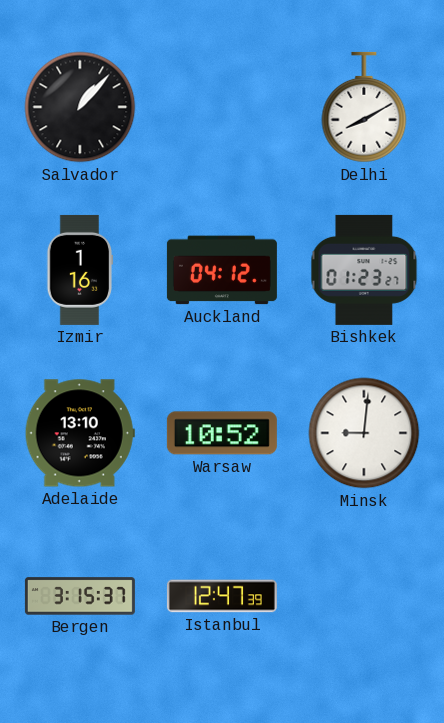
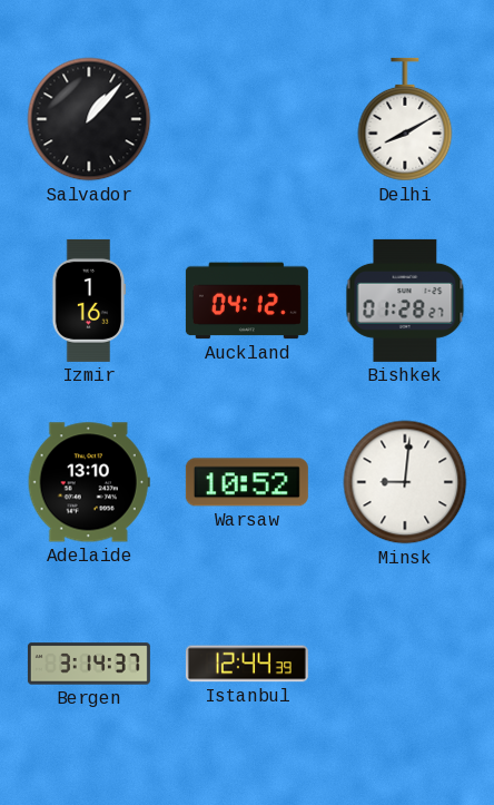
Bishkek: 01:23 -> 01:28 (405, 301)
Bergen: 3:15 -> 3:14 (89, 664)
Istanbul: 12:47 -> 12:44 (247, 664)
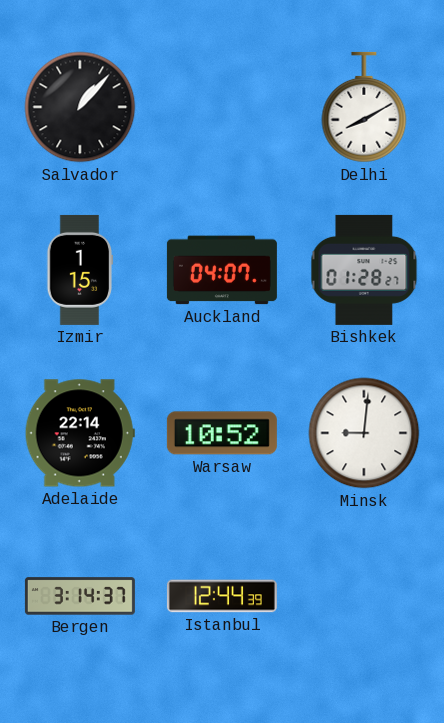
Izmir: 1:16 -> 1:15 (80, 270)
Auckland: 04:12 -> 04:07 (222, 270)
Adelaide: 13:10 -> 22:14 (80, 433)
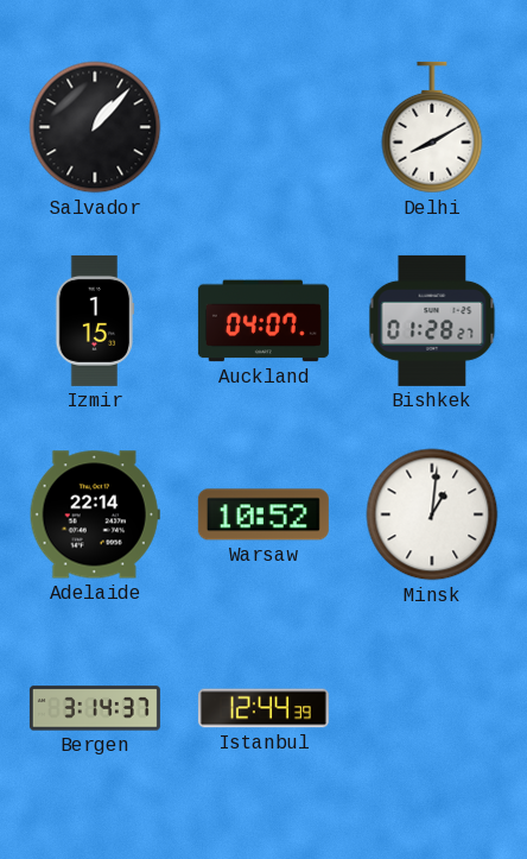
Minsk: 9:01 -> 1:01 (432, 514)
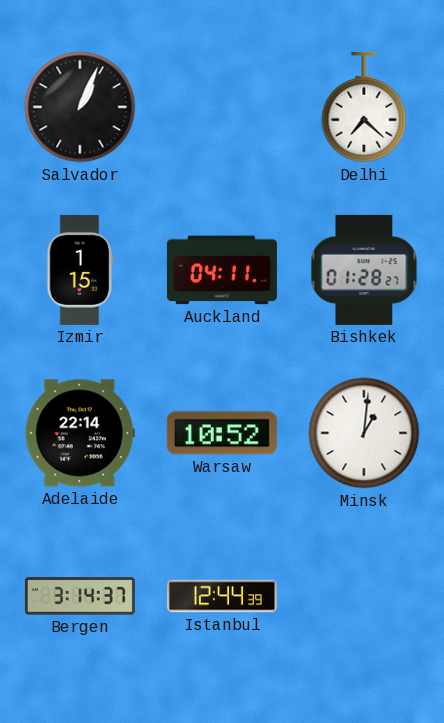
Salvador: 1:07 -> 1:04 (80, 107)
Delhi: 8:10 -> 7:22 (364, 107)
Auckland: 04:07 -> 04:11 (222, 270)
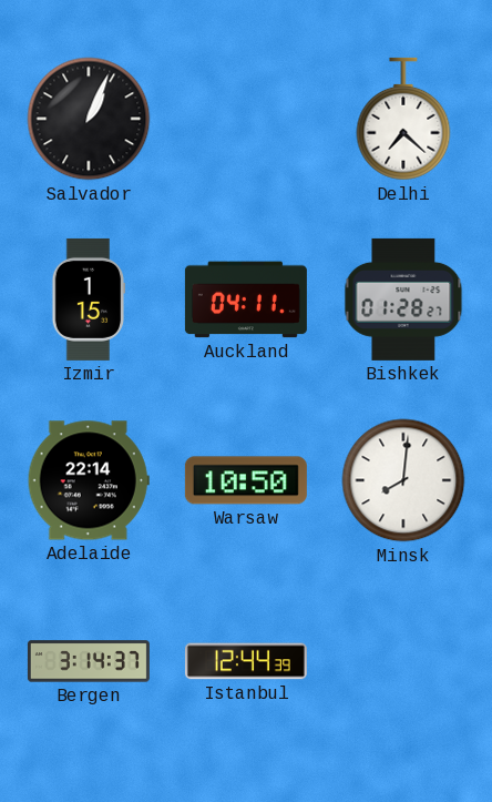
Warsaw: 10:52 -> 10:50 (246, 480)
Minsk: 1:01 -> 8:01 (403, 480)
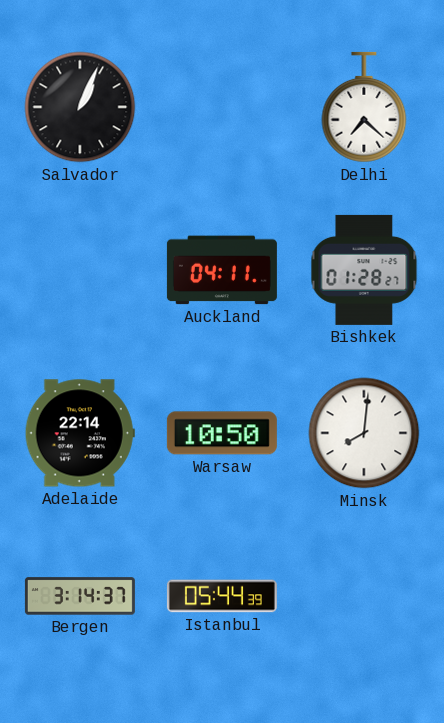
Izmir: 1:15 -> none (89, 300)
Istanbul: 12:44 -> 05:44 (222, 596)
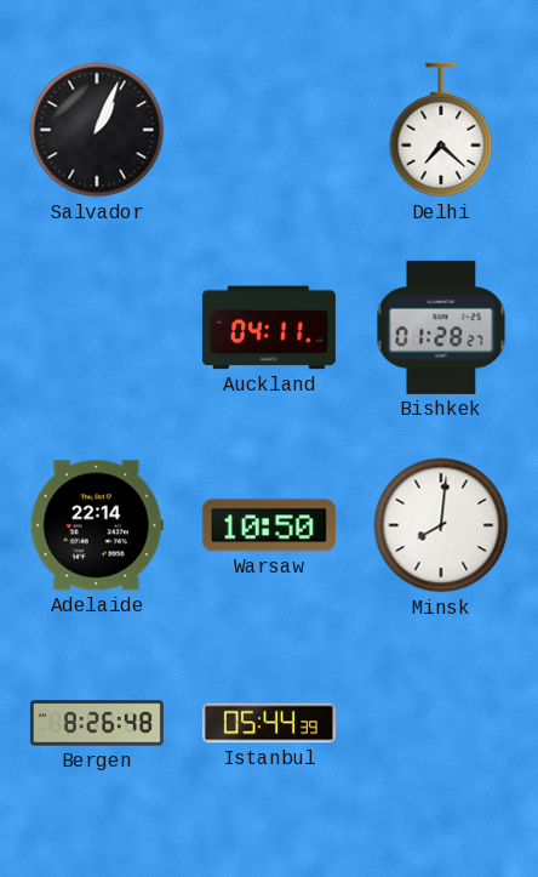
Bergen: 3:14 -> 8:26 (97, 723)
